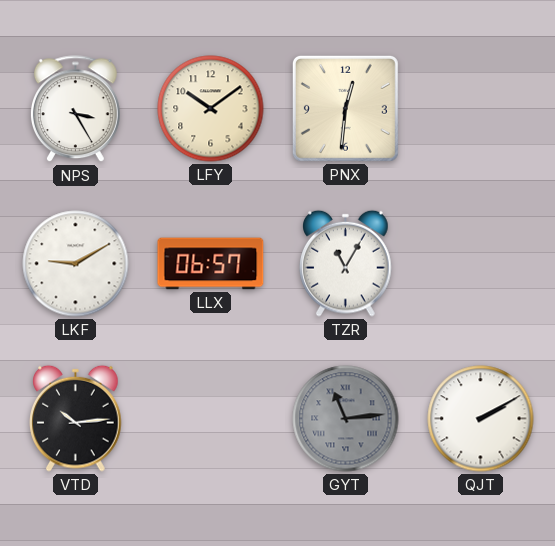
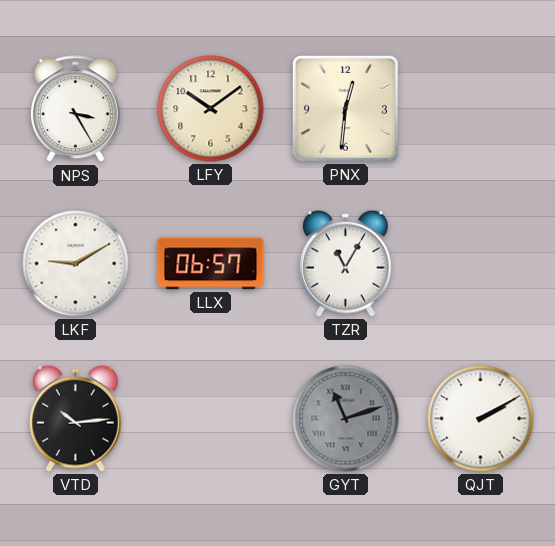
GYT: 11:14 -> 11:12 (346, 419)
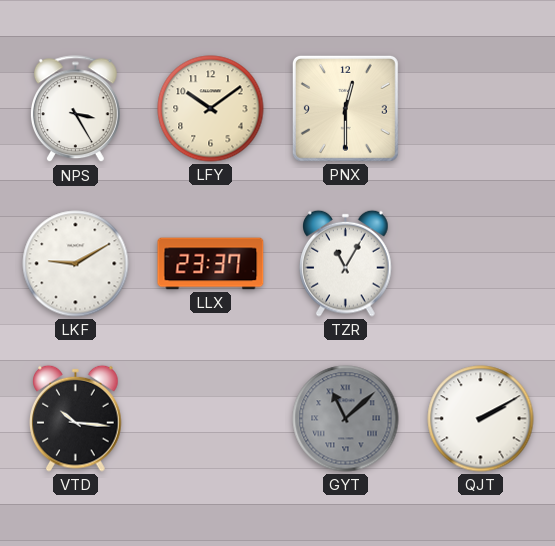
PNX: 12:31 -> 12:30 (345, 108)
LLX: 06:57 -> 23:37 (211, 264)
VTD: 10:14 -> 10:16 (76, 418)
GYT: 11:12 -> 11:08 (346, 419)
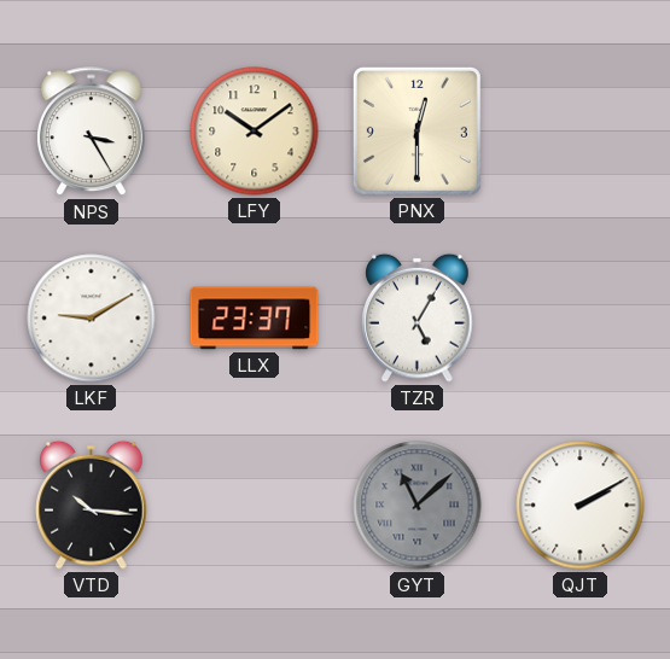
TZR: 11:05 -> 5:05 (418, 317)
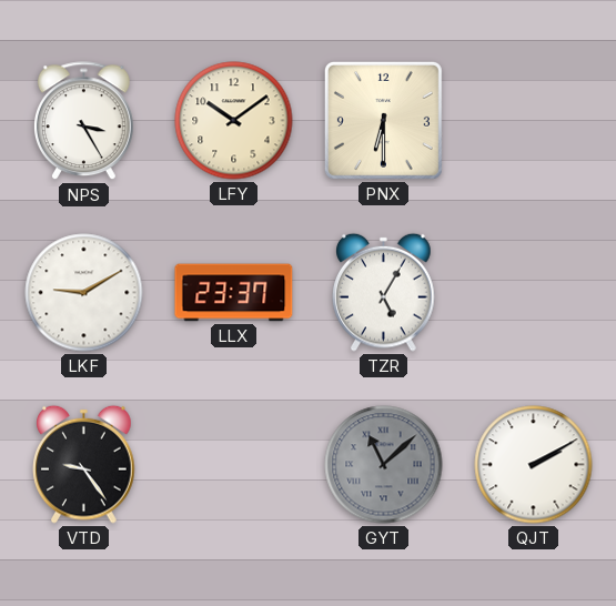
PNX: 12:30 -> 6:30 (383, 120)
VTD: 10:16 -> 9:24 (84, 464)
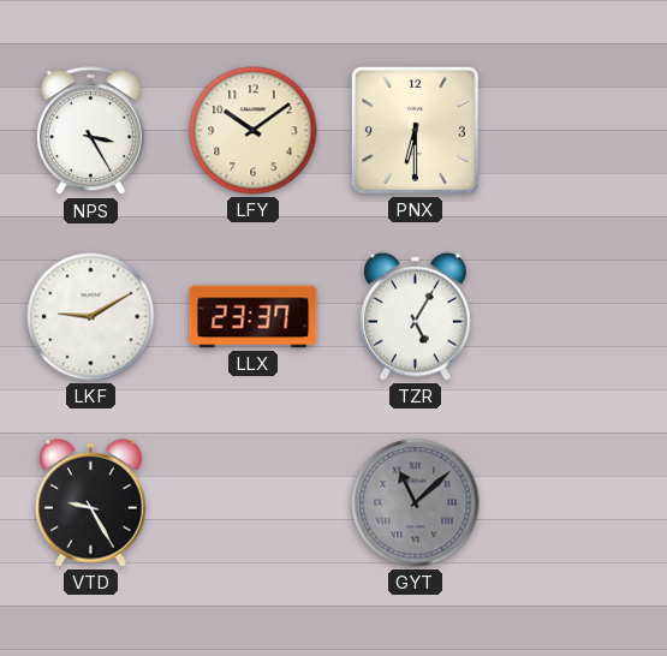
VTD: 9:24 -> 9:25 (91, 502)
QJT: 2:10 -> none (534, 465)
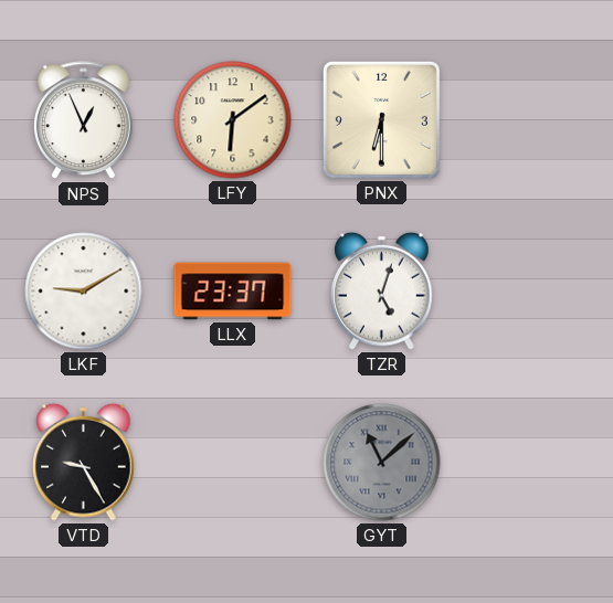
NPS: 3:25 -> 12:56 (83, 120)
LFY: 10:09 -> 6:09 (233, 120)
TZR: 5:05 -> 5:03 (382, 290)
